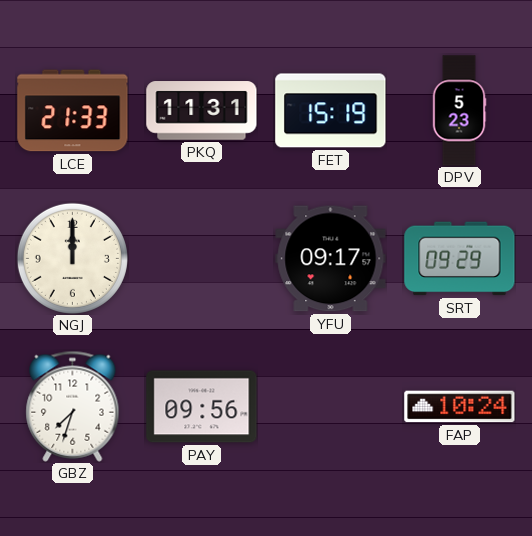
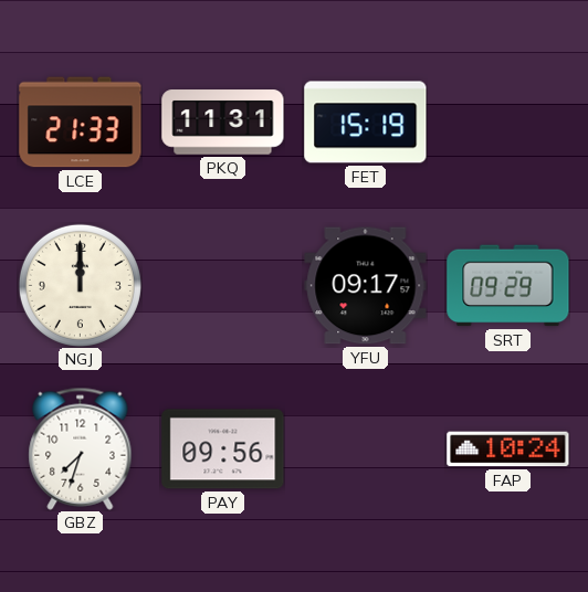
DPV: 5:23 -> none (459, 111)
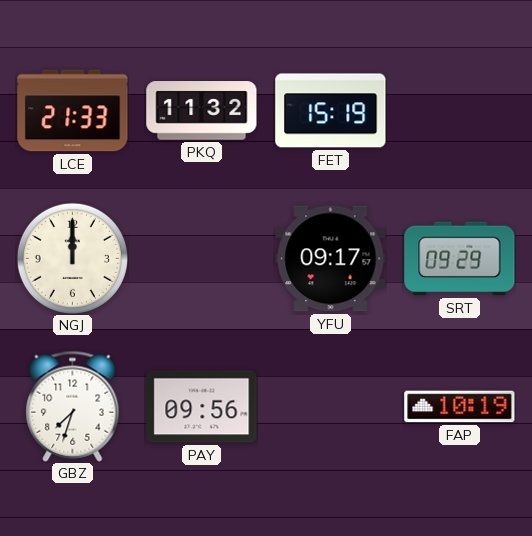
PKQ: 11:31 -> 11:32 (202, 111)
FAP: 10:24 -> 10:19 (460, 407)
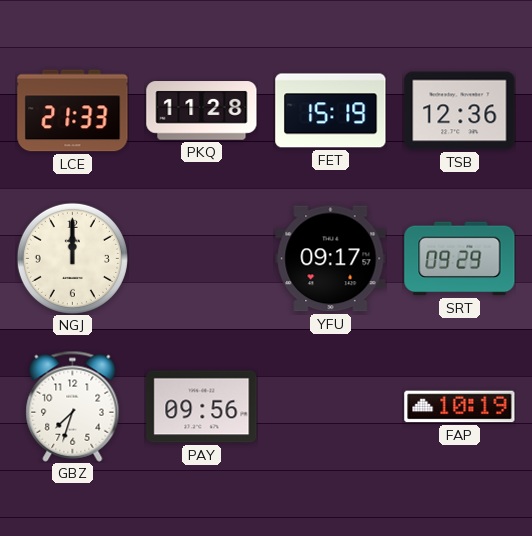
PKQ: 11:32 -> 11:28 (202, 111)
TSB: none -> 12:36 (460, 111)
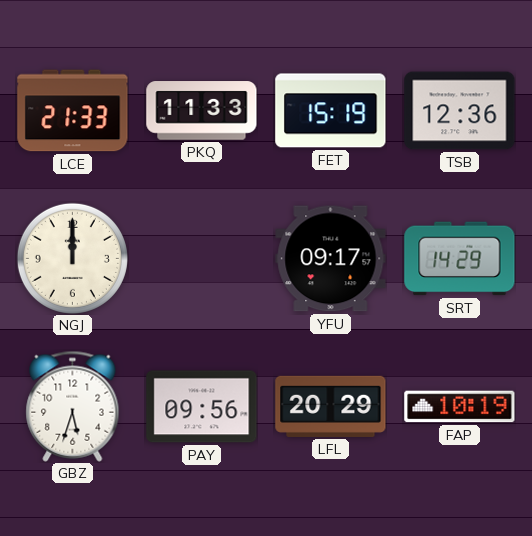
PKQ: 11:28 -> 11:33 (202, 111)
SRT: 09:29 -> 14:29 (460, 259)
GBZ: 7:33 -> 5:33 (73, 406)
LFL: none -> 20:29 (331, 406)
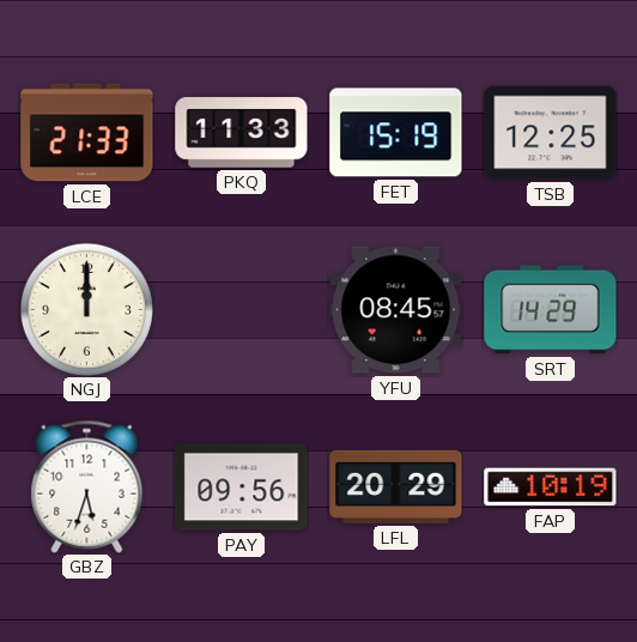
TSB: 12:36 -> 12:25 (551, 133)
YFU: 09:17 -> 08:45 (396, 310)
